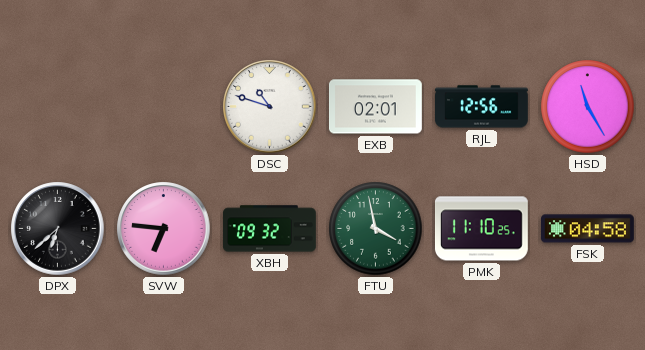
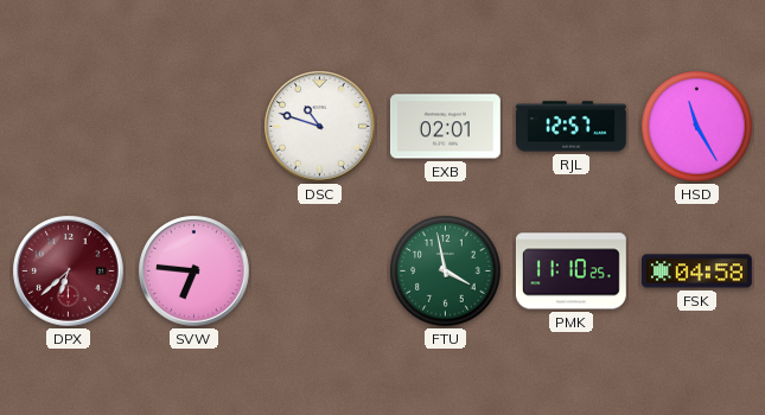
RJL: 12:56 -> 12:57 (572, 127)
DPX dial: black -> burgundy (69, 272)
XBH: 09:32 -> none (270, 229)
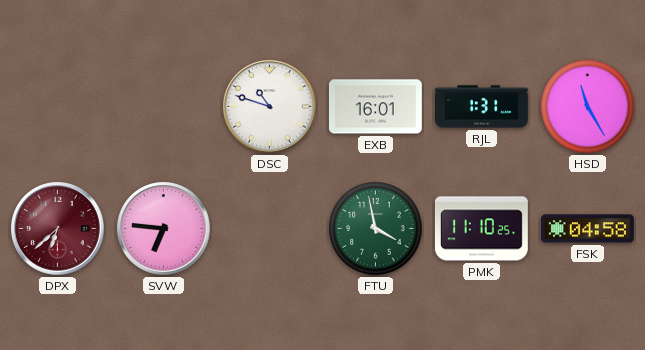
EXB: 02:01 -> 16:01 (376, 107)
RJL: 12:57 -> 1:31 (482, 107)
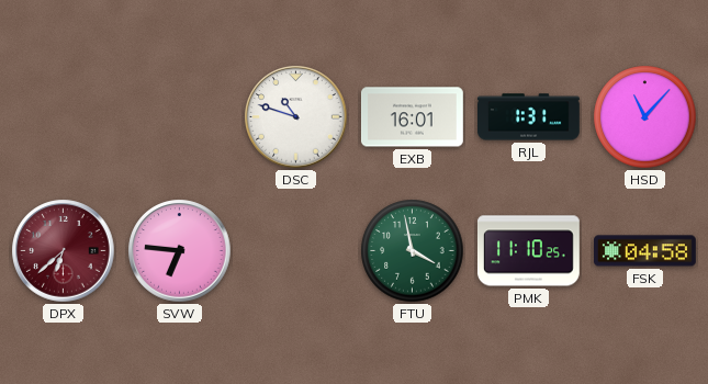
HSD: 11:25 -> 11:07 (645, 117)
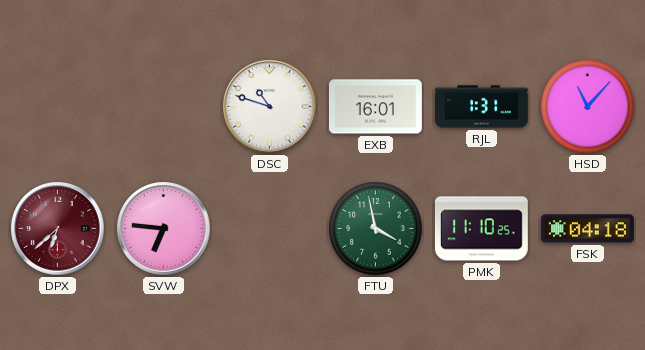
FSK: 04:58 -> 04:18 (588, 229)
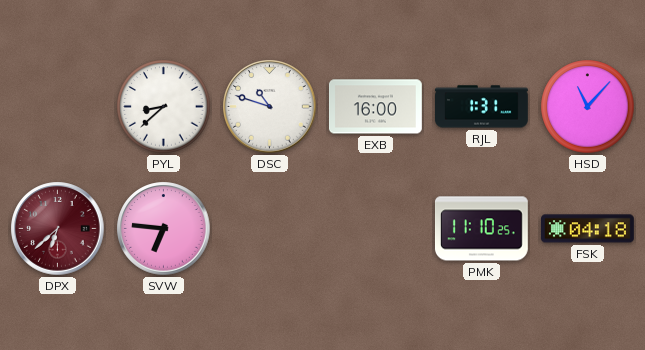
PYL: none -> 8:38 (164, 107)
EXB: 16:01 -> 16:00 (376, 107)
FTU: 3:58 -> none (376, 229)
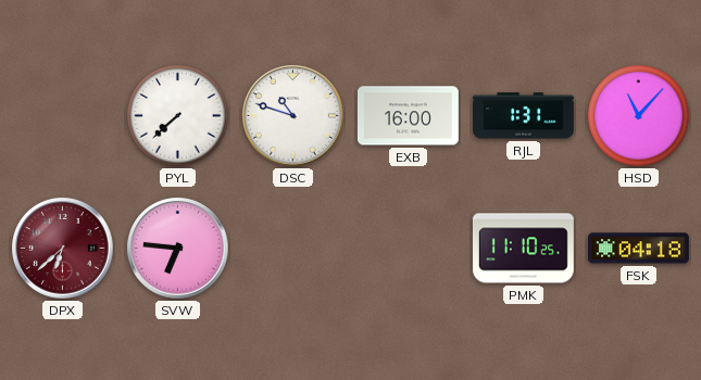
PYL: 8:38 -> 7:38 (178, 116)
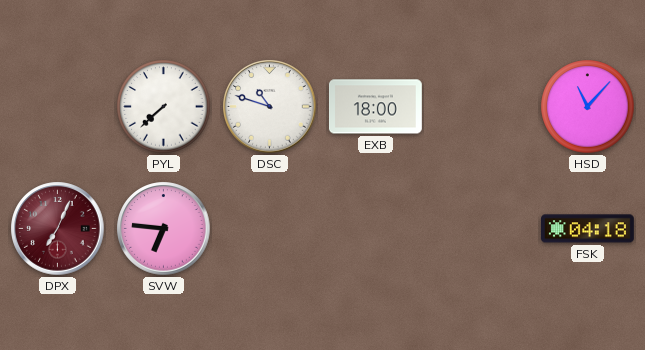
EXB: 16:00 -> 18:00 (376, 107)
RJL: 1:31 -> none (524, 116)
DPX: 6:38 -> 7:04 (58, 229)
PMK: 11:10 -> none (523, 249)
